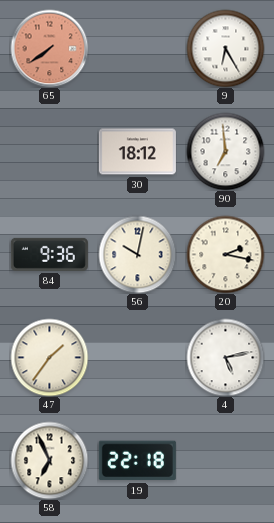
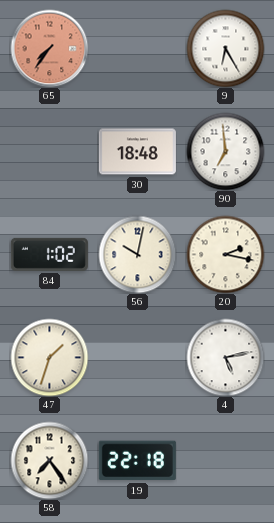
65: 7:39 -> 7:36 (49, 48)
30: 18:12 -> 18:48 (137, 152)
84: 9:36 -> 1:02 (49, 254)
47: 1:36 -> 1:33 (49, 357)
58: 6:56 -> 7:24 (49, 460)
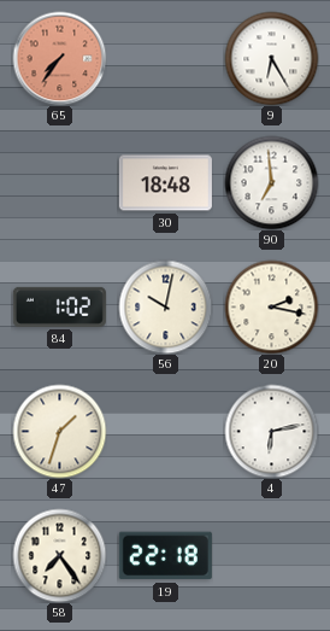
4: 5:13 -> 6:13 (271, 431)
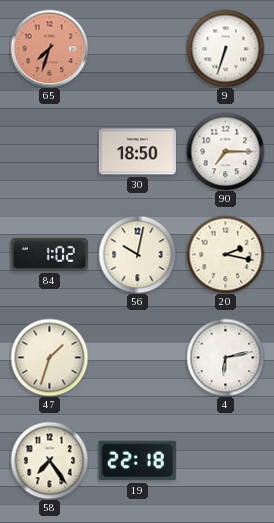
65: 7:36 -> 7:33 (49, 48)
9: 6:25 -> 6:33 (225, 48)
30: 18:48 -> 18:50 (137, 152)
90: 6:59 -> 7:15 (225, 151)
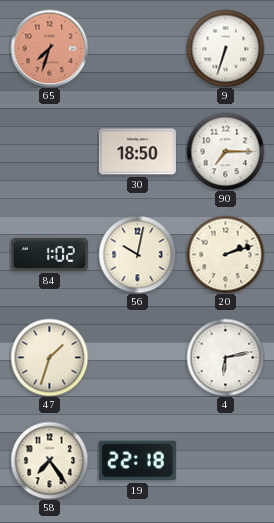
20: 2:17 -> 2:12 (225, 254)
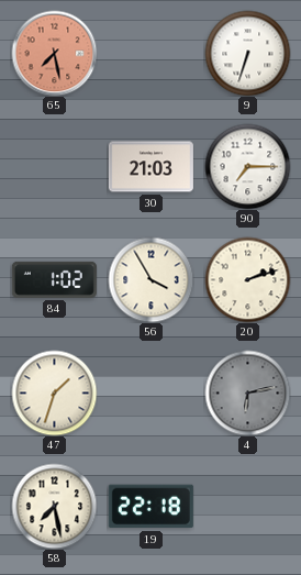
65: 7:33 -> 7:28 (54, 53)
30: 18:50 -> 21:03 (150, 167)
56: 10:02 -> 3:55 (150, 279)
4 dial: white -> grey (247, 392)
58: 7:24 -> 7:28 (54, 506)
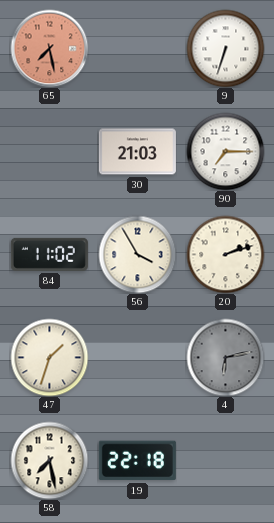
84: 1:02 -> 11:02 (49, 254)
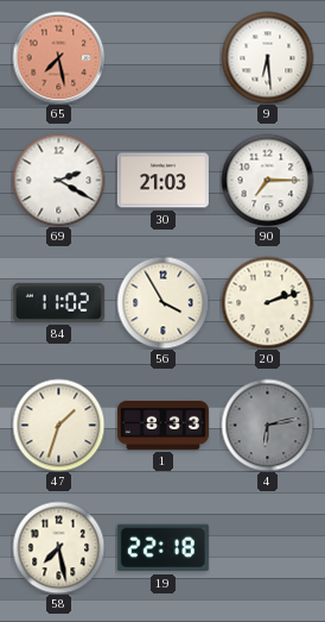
9: 6:33 -> 6:29 (267, 57)
69: none -> 2:20 (58, 180)
1: none -> 8:33 (162, 425)
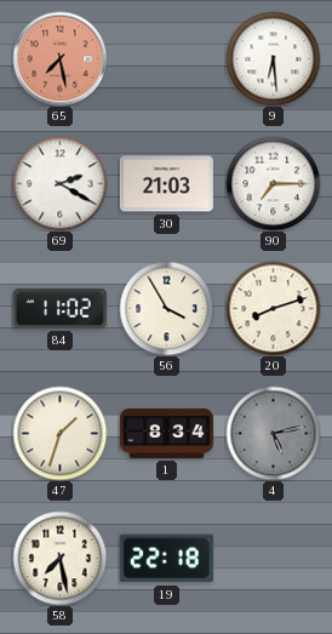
20: 2:12 -> 8:12 (273, 308)
1: 8:33 -> 8:34 (166, 433)
4: 6:13 -> 5:13 (273, 433)
